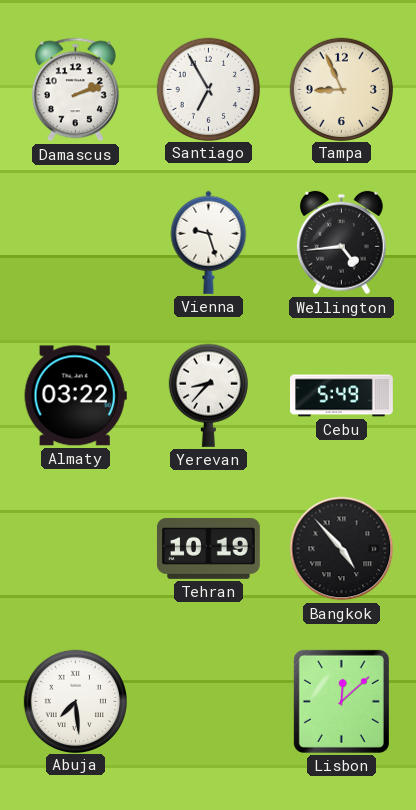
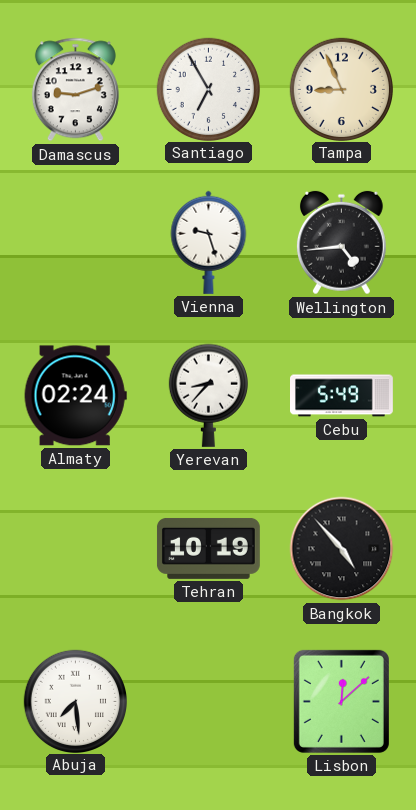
Damascus: 2:12 -> 9:12 (75, 90)
Almaty: 03:22 -> 02:24 (75, 396)
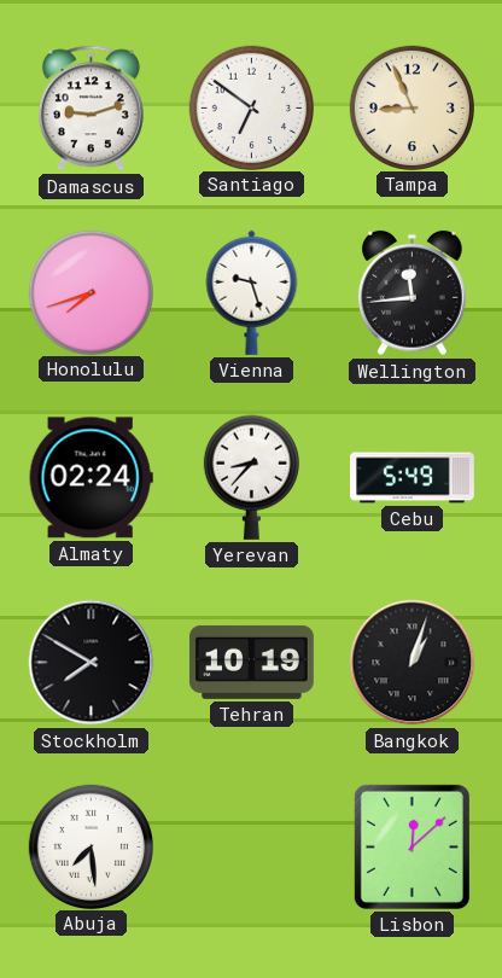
Santiago: 6:55 -> 6:51 (251, 107)
Honolulu: none -> 7:42 (91, 292)
Wellington: 4:44 -> 11:44 (411, 293)
Stockholm: none -> 7:50 (92, 663)
Bangkok: 4:53 -> 1:03 (413, 663)
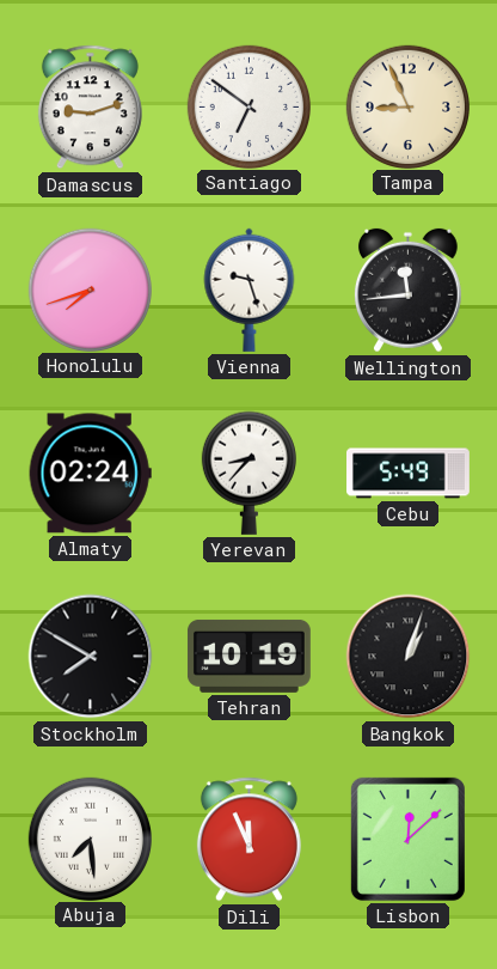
Dili: none -> 11:56 (249, 840)
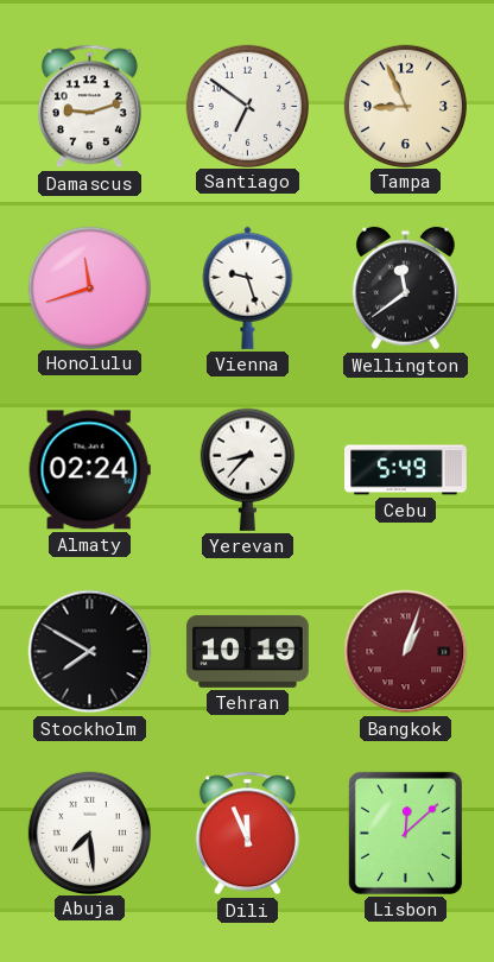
Honolulu: 7:42 -> 11:42 (89, 287)
Wellington: 11:44 -> 11:39 (405, 289)
Bangkok dial: black -> burgundy (406, 652)
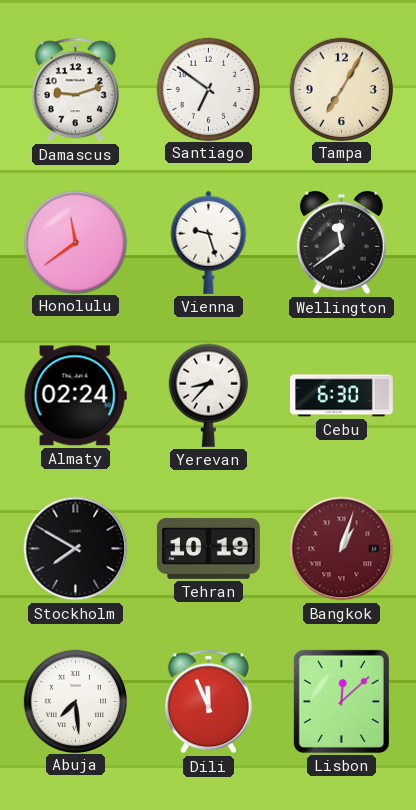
Tampa: 8:56 -> 7:05 (341, 89)
Honolulu: 11:42 -> 11:39 (75, 242)
Cebu: 5:49 -> 6:30 (342, 396)
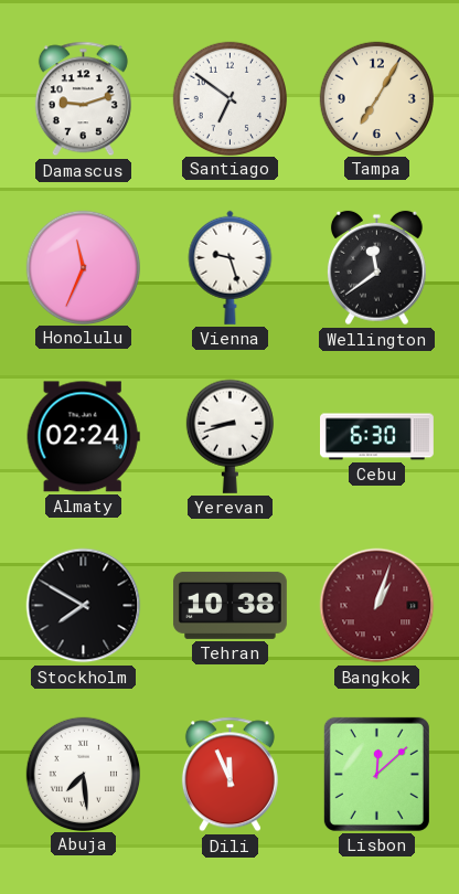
Honolulu: 11:39 -> 11:34 (83, 267)
Yerevan: 8:37 -> 8:42 (229, 436)
Tehran: 10:19 -> 10:38 (229, 605)
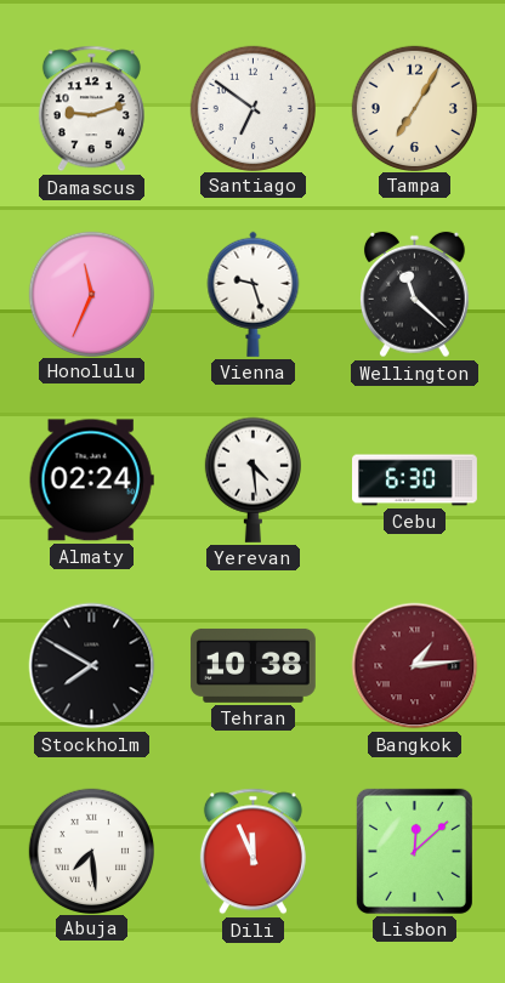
Wellington: 11:39 -> 11:22 (414, 295)
Yerevan: 8:42 -> 4:29 (252, 479)
Bangkok: 1:03 -> 1:14 (415, 666)
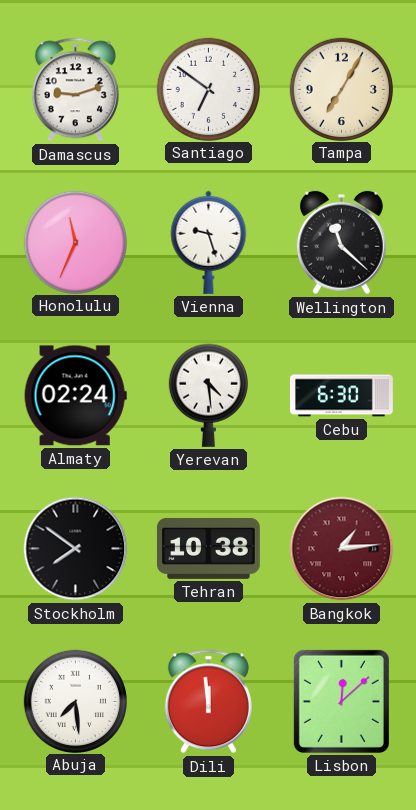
Stockholm: 7:50 -> 7:51 (76, 549)
Dili: 11:56 -> 11:59 (208, 702)
